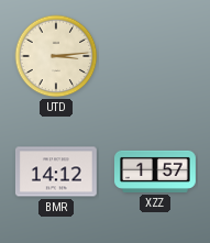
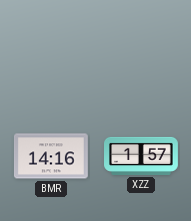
UTD: 3:14 -> none (56, 56)
BMR: 14:12 -> 14:16 (51, 156)
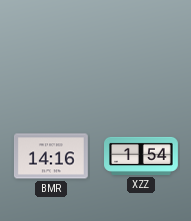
XZZ: 1:57 -> 1:54 (142, 156)
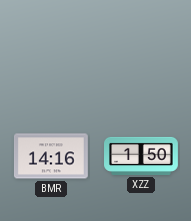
XZZ: 1:54 -> 1:50 (142, 156)
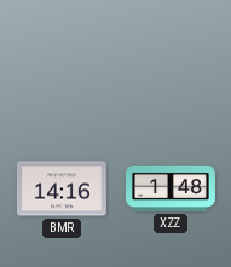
XZZ: 1:50 -> 1:48 (172, 188)
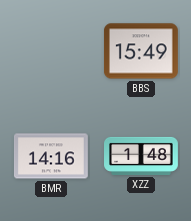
BBS: none -> 15:49 (141, 51)
